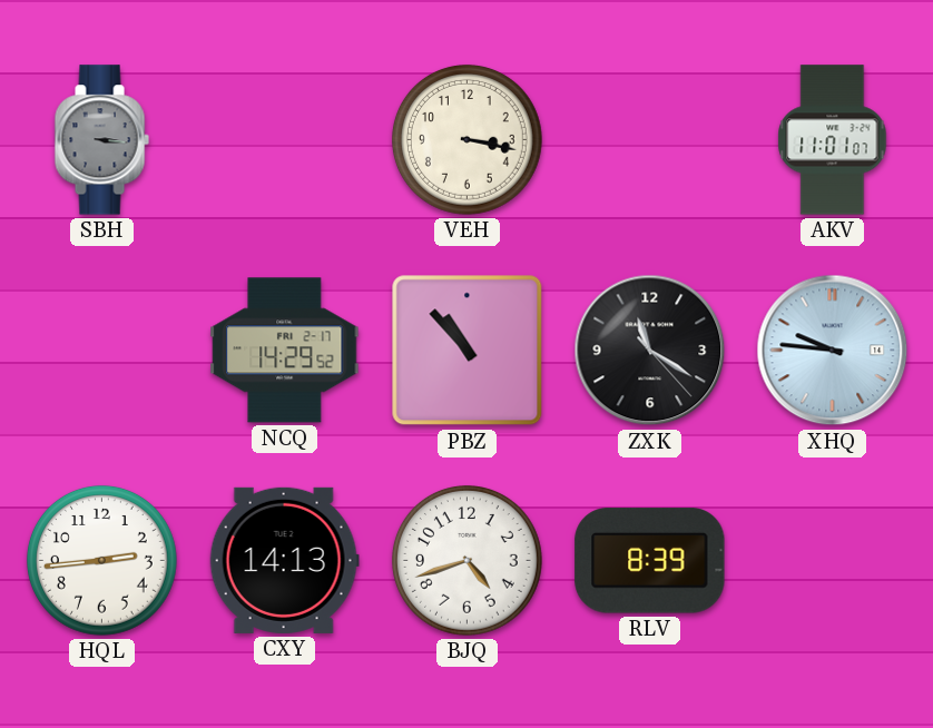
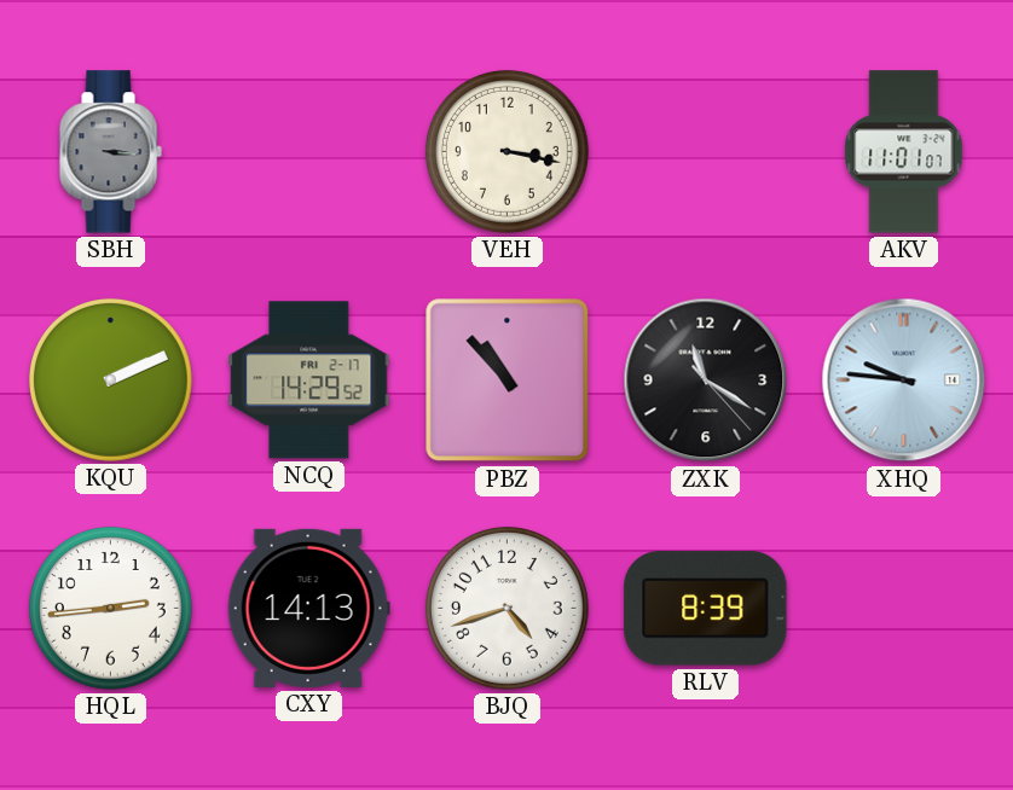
KQU: none -> 2:11 (111, 381)
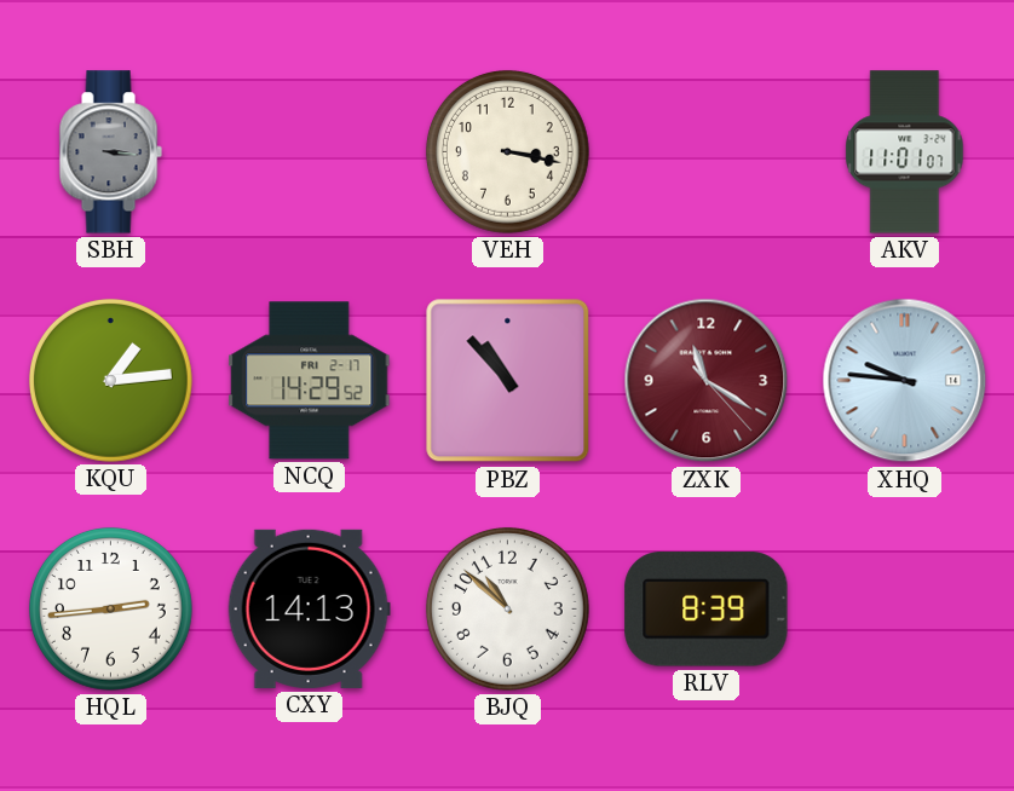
KQU: 2:11 -> 1:14 (111, 381)
ZXK dial: black -> burgundy (707, 381)
BJQ: 4:42 -> 10:52 (508, 610)
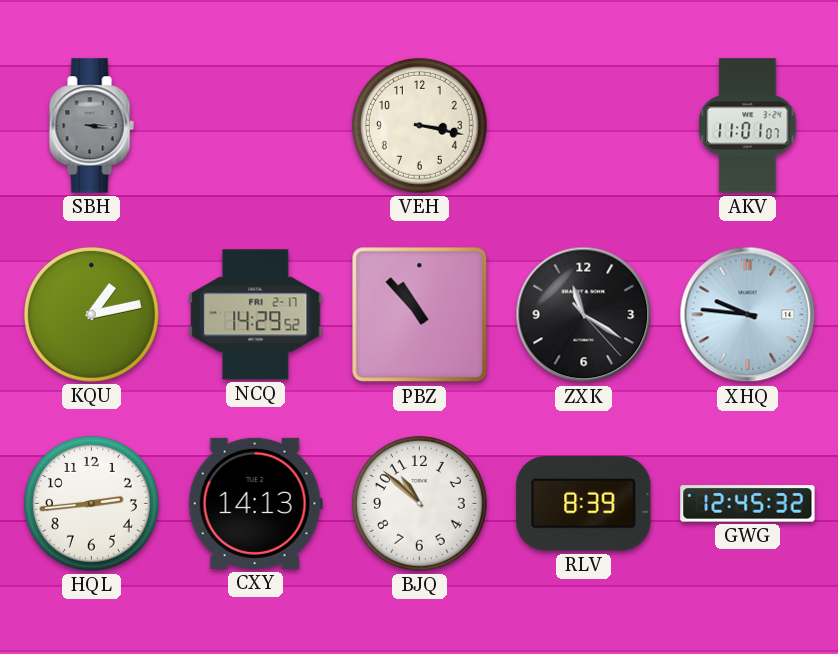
KQU: 1:14 -> 1:13 (92, 315)
ZXK dial: burgundy -> black (584, 315)
GWG: none -> 12:45 (748, 504)
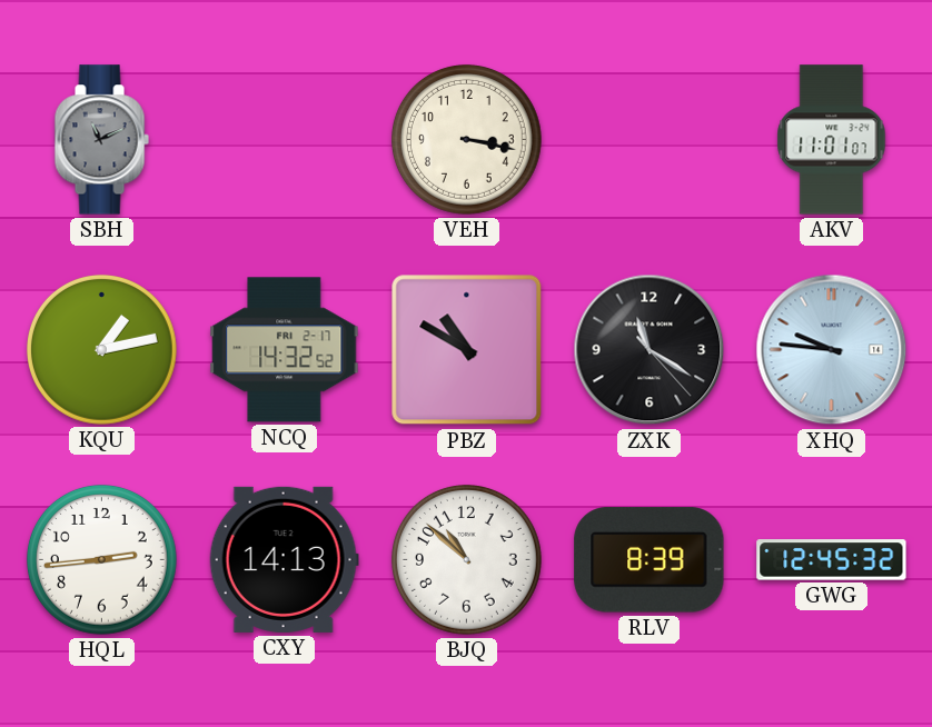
SBH: 3:16 -> 11:11 (101, 140)
NCQ: 14:29 -> 14:32 (285, 350)
PBZ: 10:53 -> 10:50 (467, 350)
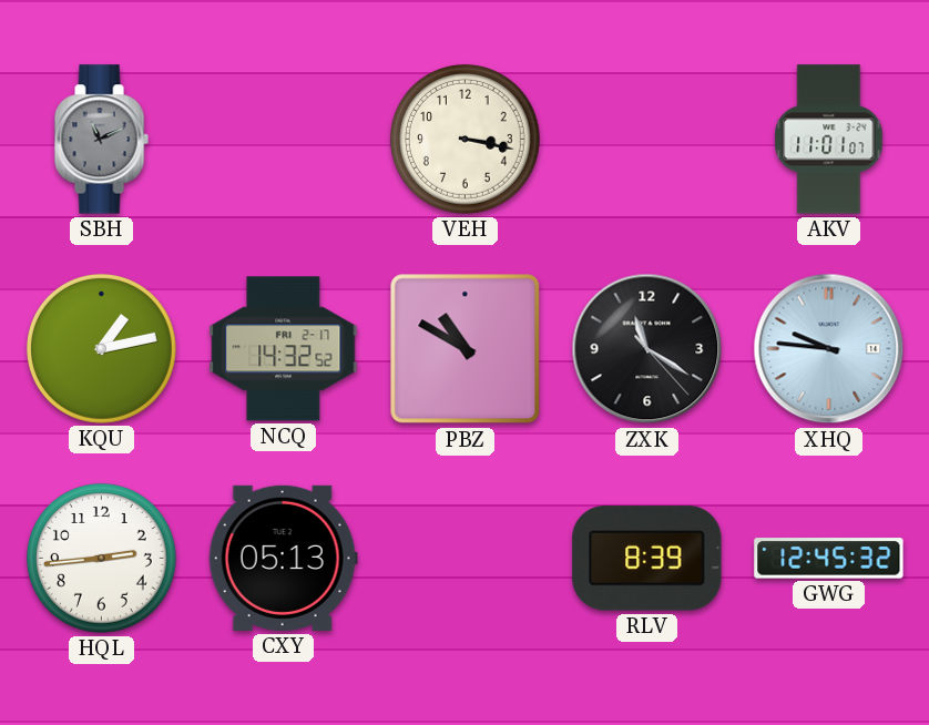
CXY: 14:13 -> 05:13 (283, 558)
BJQ: 10:52 -> none (467, 560)
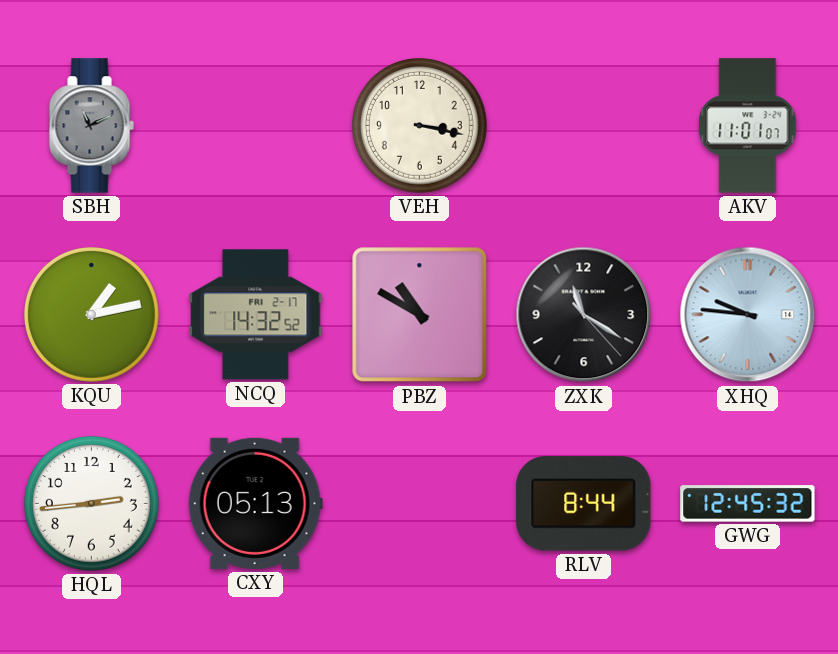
RLV: 8:39 -> 8:44 (584, 504)
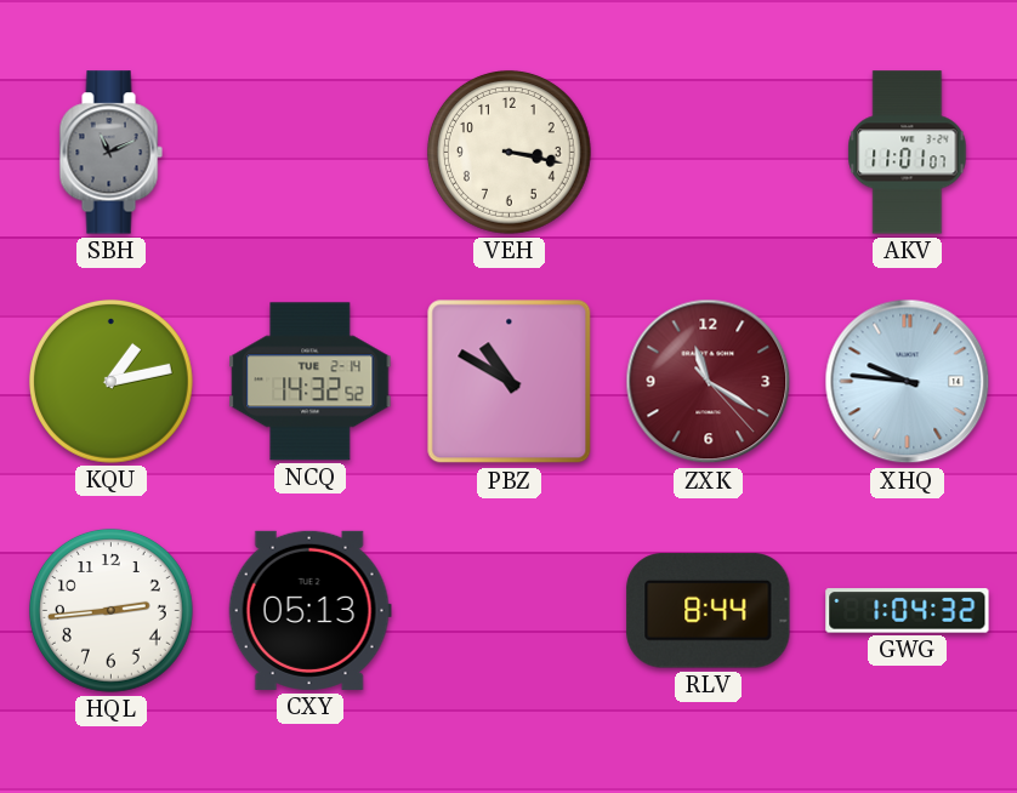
NCQ date: FRI 2-17 -> TUE 2-14 (311, 382)
ZXK dial: black -> burgundy (709, 382)
GWG: 12:45 -> 1:04 (908, 611)
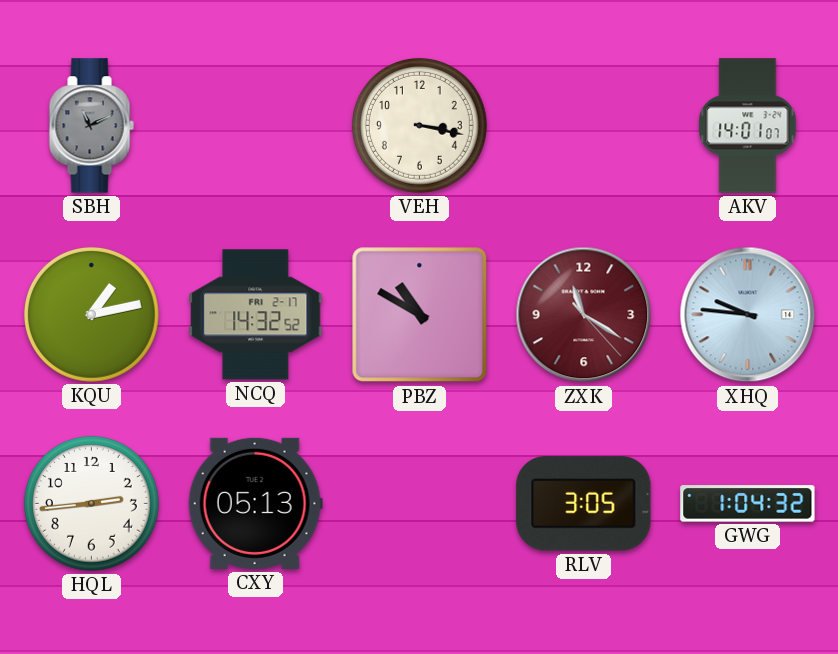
AKV: 11:01 -> 14:01 (748, 126)
NCQ date: TUE 2-14 -> FRI 2-17 (256, 315)
RLV: 8:44 -> 3:05 (584, 504)
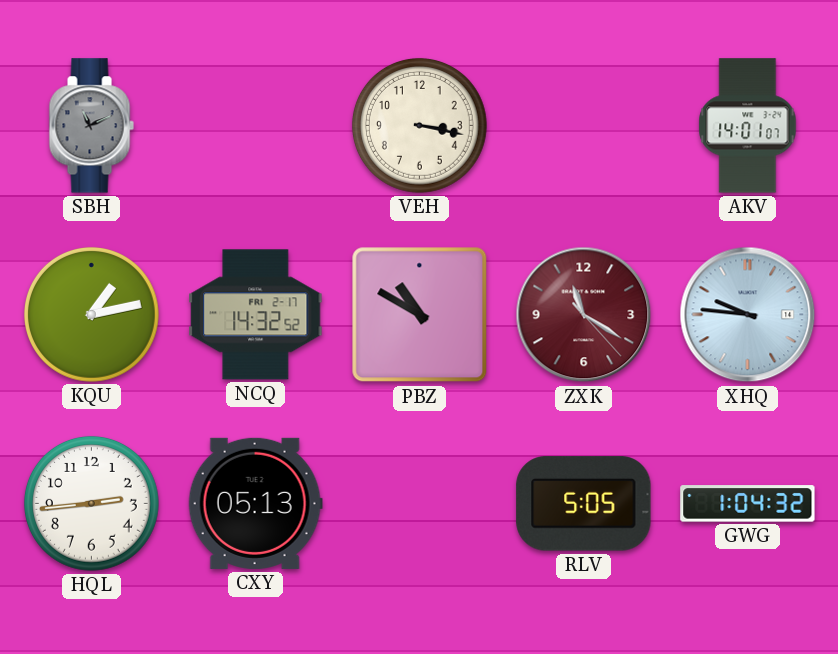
RLV: 3:05 -> 5:05 (584, 504)
